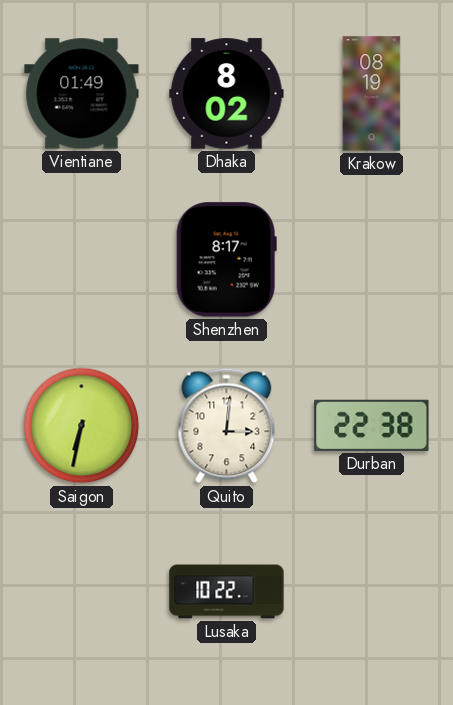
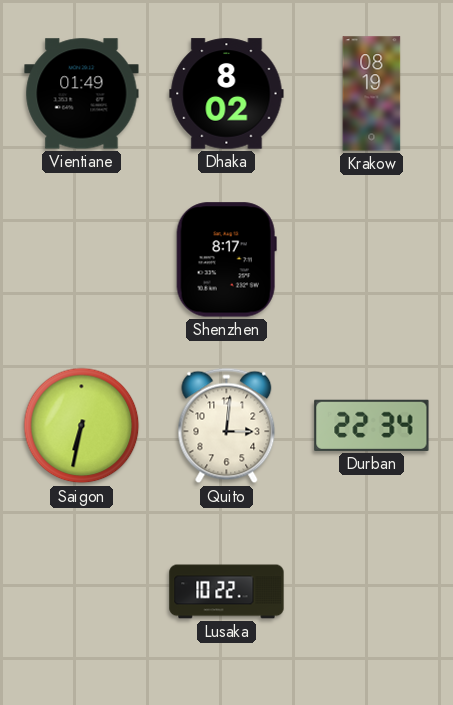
Durban: 22:38 -> 22:34 (372, 425)
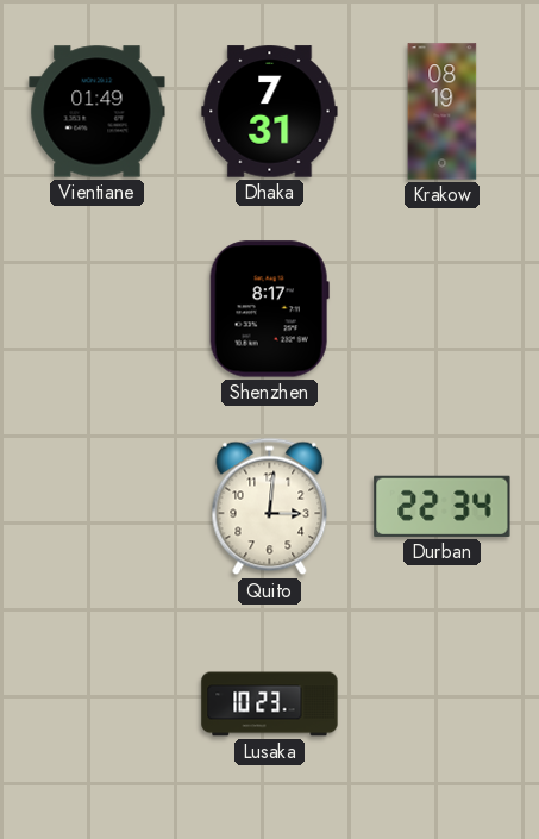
Dhaka: 8:02 -> 7:31 (270, 112)
Saigon: 6:32 -> none (82, 426)
Lusaka: 10:22 -> 10:23 (270, 705)
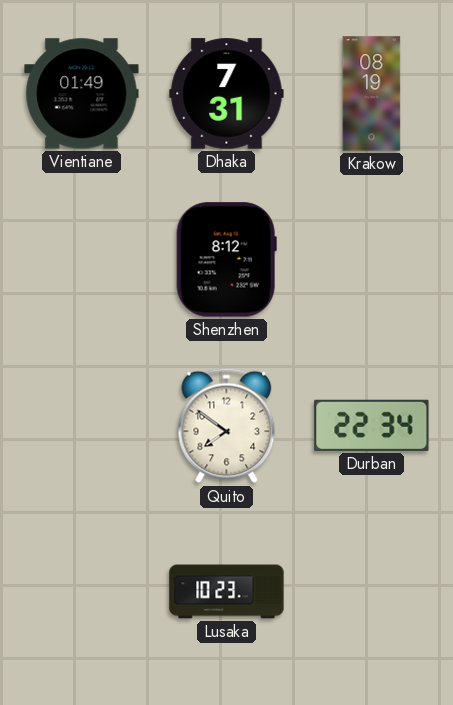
Shenzhen: 8:17 -> 8:12 (226, 260)
Quito: 3:01 -> 7:51 (227, 426)
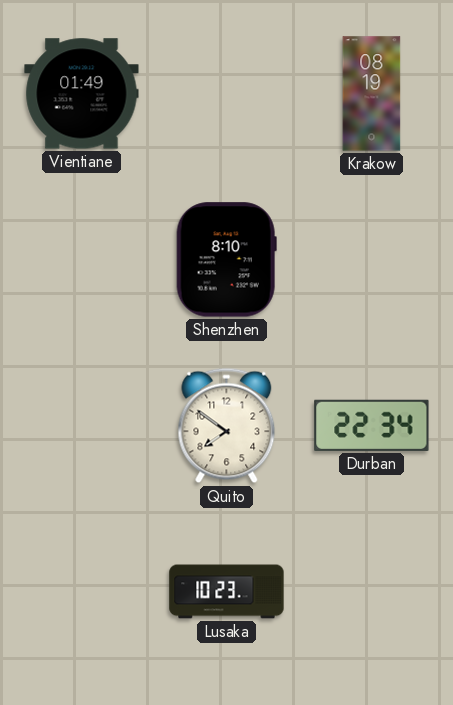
Dhaka: 7:31 -> none (227, 94)
Shenzhen: 8:12 -> 8:10 (226, 260)
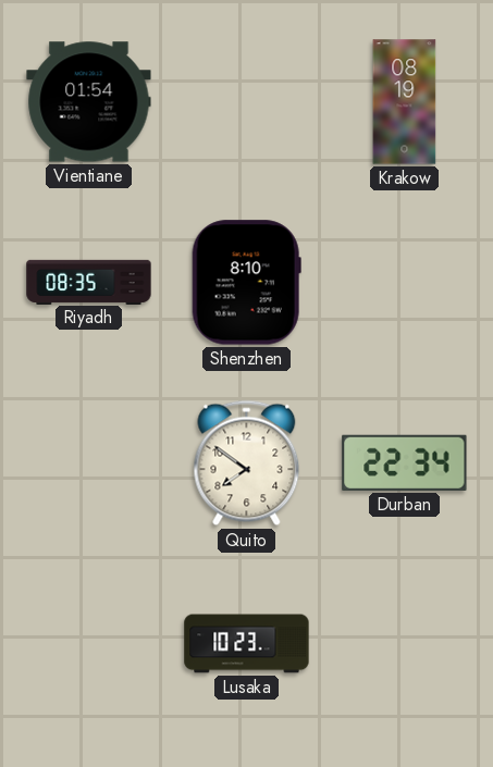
Vientiane: 01:49 -> 01:54 (89, 102)
Riyadh: none -> 08:35 (89, 282)
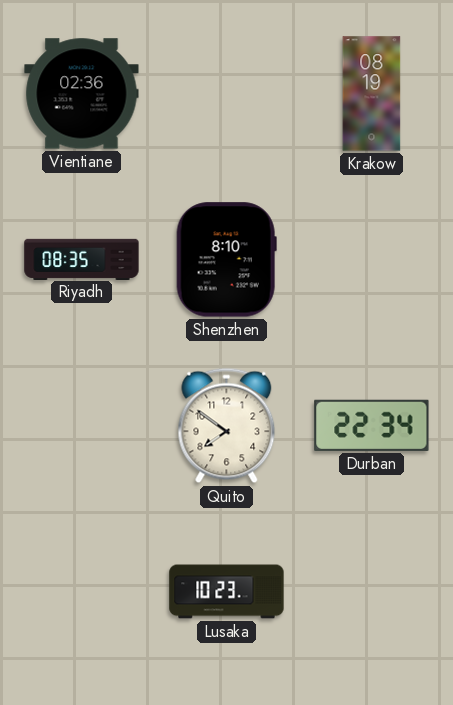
Vientiane: 01:54 -> 02:36 (82, 94)
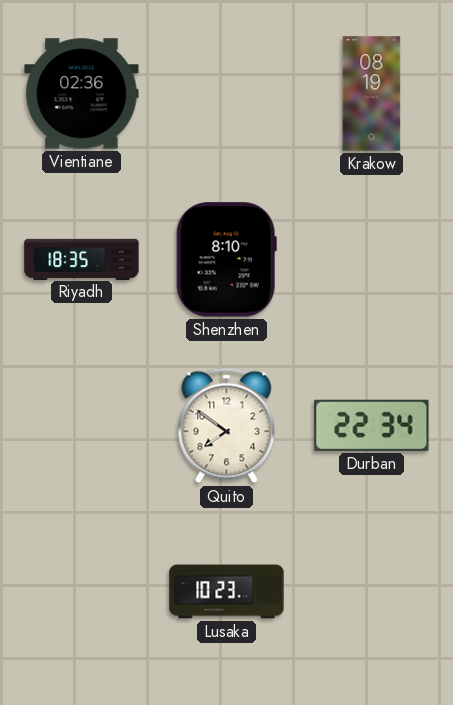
Riyadh: 08:35 -> 18:35 (82, 259)
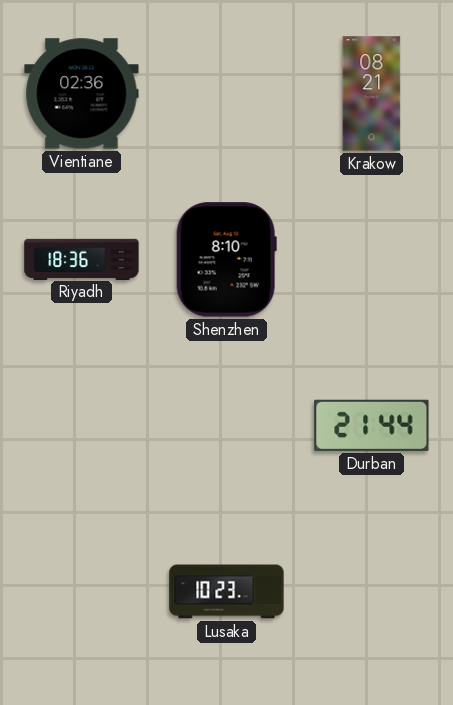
Krakow: 08:19 -> 08:21 (372, 94)
Riyadh: 18:35 -> 18:36 (82, 259)
Quito: 7:51 -> none (227, 426)
Durban: 22:34 -> 21:44 (372, 425)
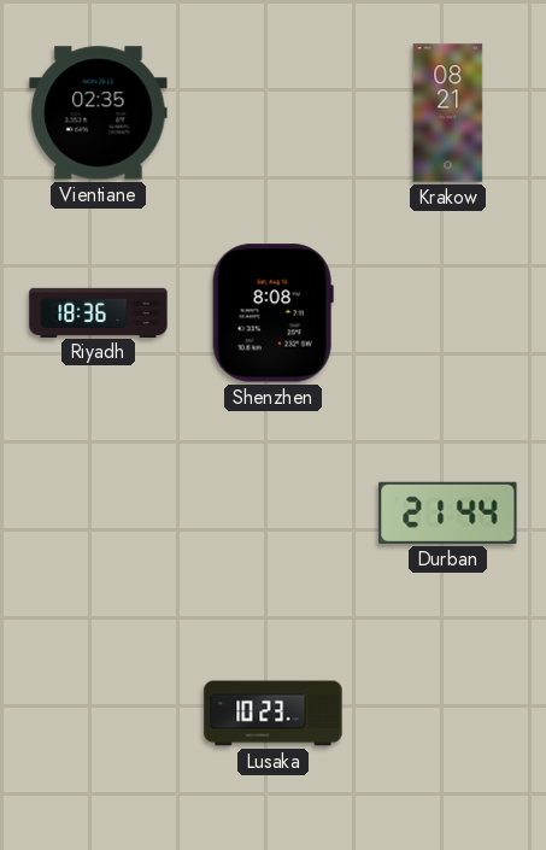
Vientiane: 02:36 -> 02:35 (99, 113)
Shenzhen: 8:10 -> 8:08 (272, 313)
